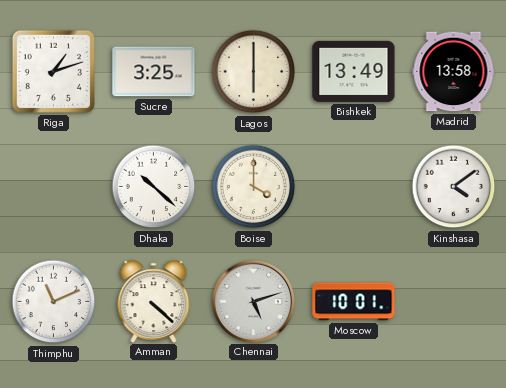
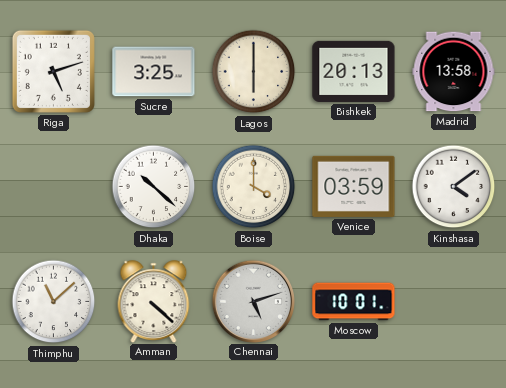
Riga: 1:12 -> 5:12 (53, 71)
Bishkek: 13:49 -> 20:13 (354, 71)
Venice: none -> 03:59 (354, 186)
Thimphu: 11:11 -> 11:08 (54, 302)
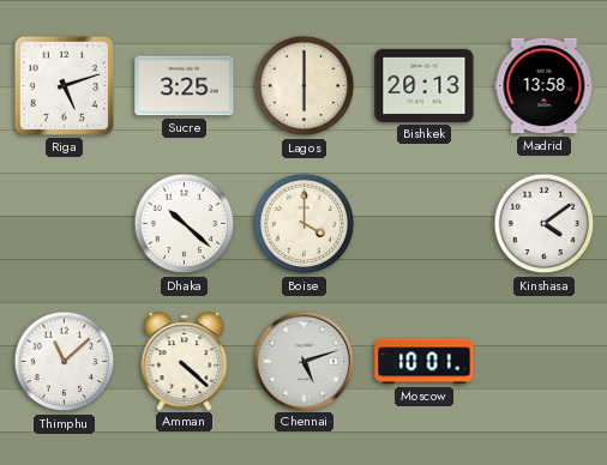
Venice: 03:59 -> none (354, 186)
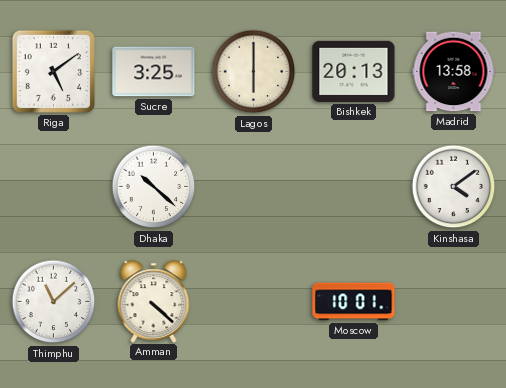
Riga: 5:12 -> 5:09 (53, 71)
Boise: 4:00 -> none (305, 224)
Chennai: 5:12 -> none (303, 361)
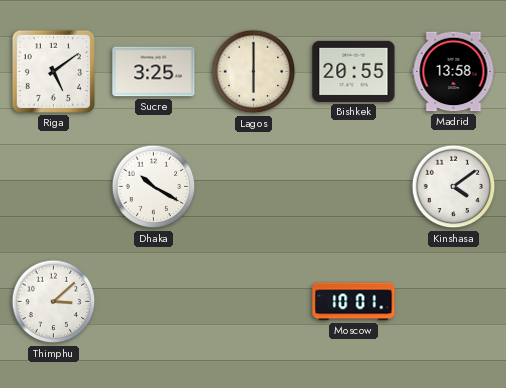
Bishkek: 20:13 -> 20:55 (354, 71)
Dhaka: 10:22 -> 10:20 (154, 187)
Thimphu: 11:08 -> 3:08 (54, 302)
Amman: 4:22 -> none (154, 301)
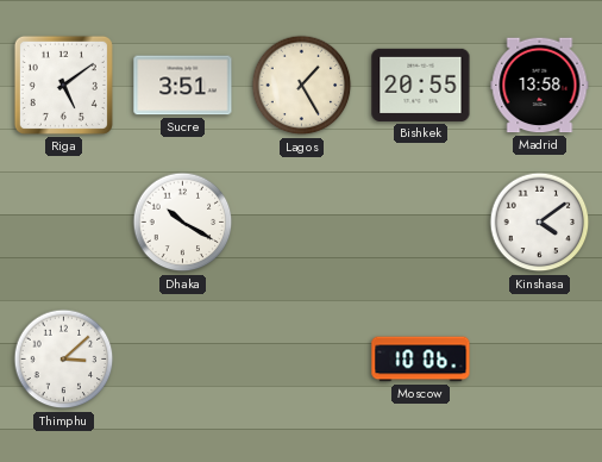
Sucre: 3:25 -> 3:51 (183, 86)
Lagos: 6:00 -> 1:25 (302, 86)
Moscow: 10:01 -> 10:06 (421, 360)
